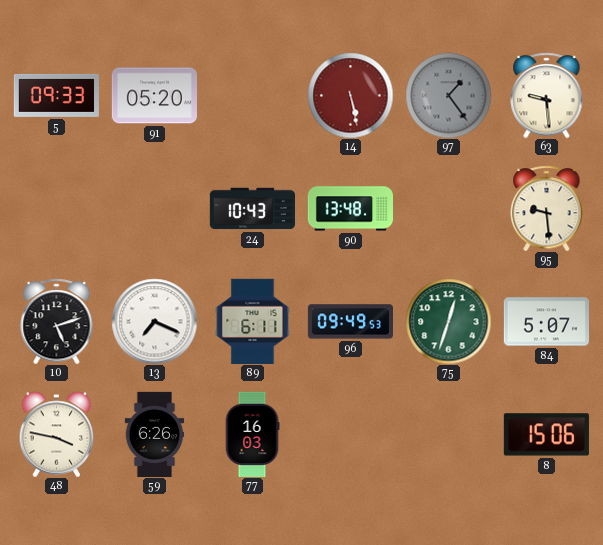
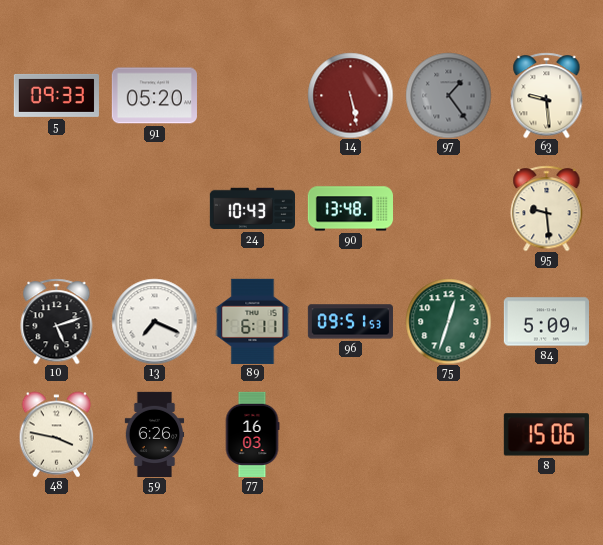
96: 09:49 -> 09:51 (350, 322)
84: 5:07 -> 5:09 (546, 322)
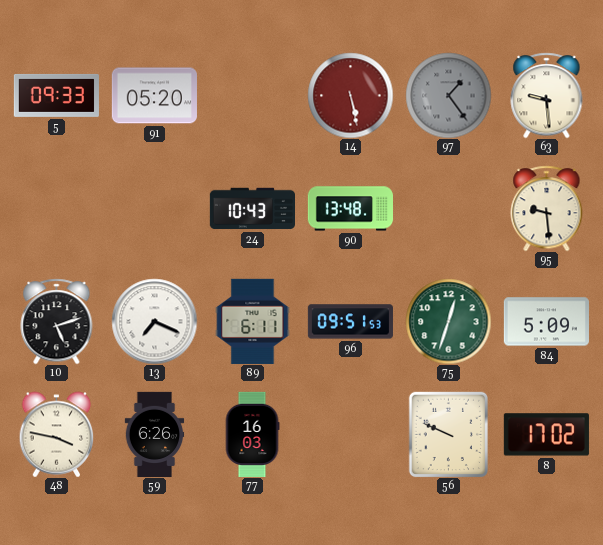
56: none -> 9:49 (448, 434)
8: 15:06 -> 17:02 (546, 435)
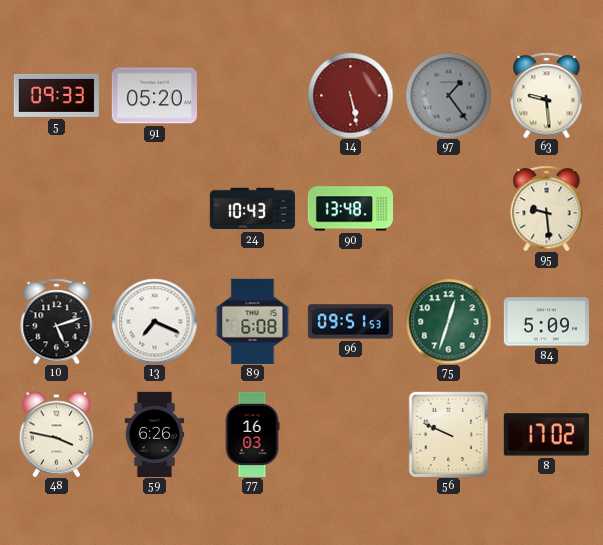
89: 6:11 -> 6:08 (253, 321)
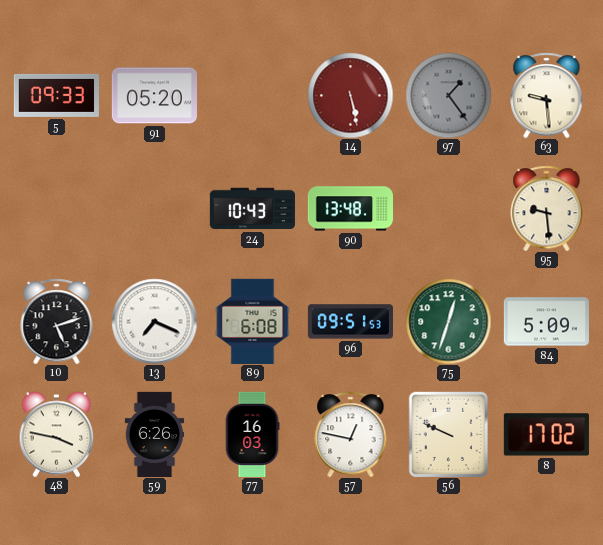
57: none -> 12:47 (351, 434)
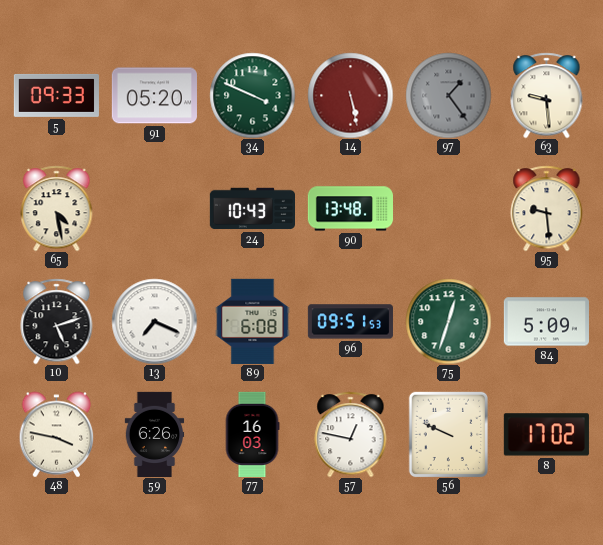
34: none -> 3:49 (252, 95)
65: none -> 4:28 (57, 208)
